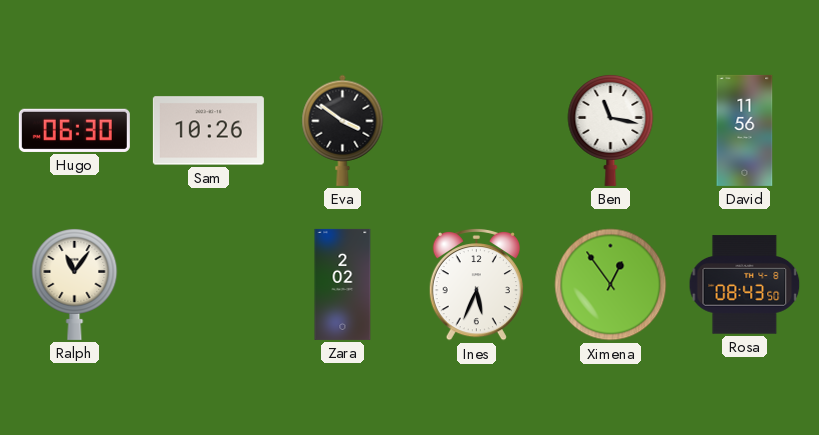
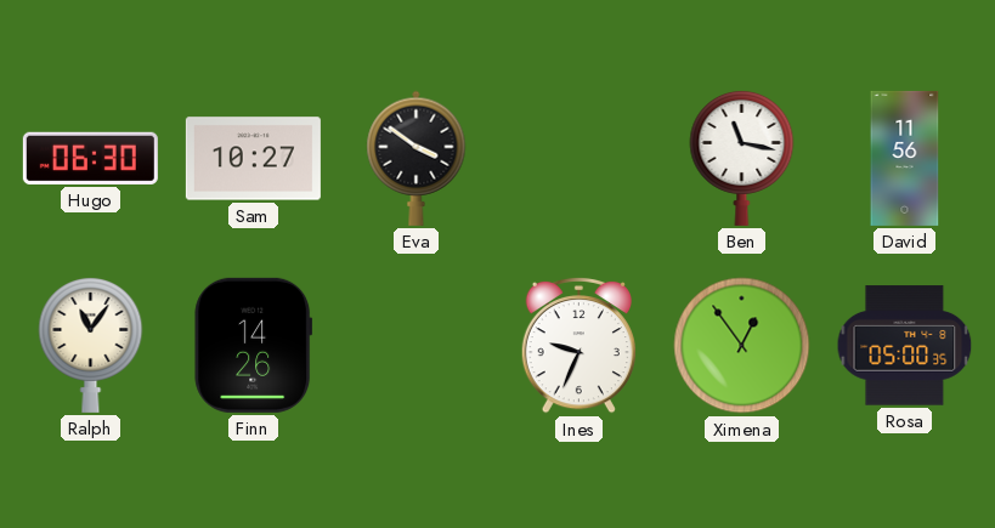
Sam: 10:26 -> 10:27 (253, 159)
Finn: none -> 14:26 (254, 345)
Zara: 2:02 -> none (343, 284)
Ines: 5:34 -> 9:34 (578, 345)
Rosa: 08:43 -> 05:00 (905, 346)
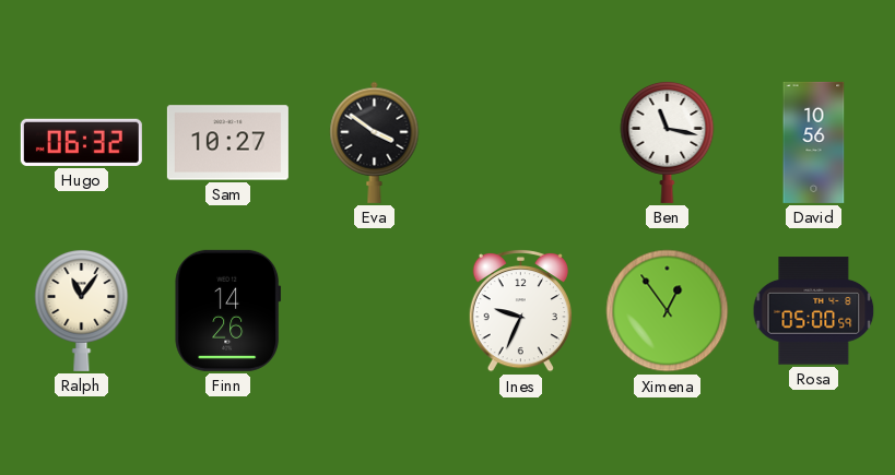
Hugo: 06:30 -> 06:32 (81, 142)
David: 11:56 -> 10:56 (814, 142)
Rosa: 05:00:35 -> 05:00:59 (814, 311)
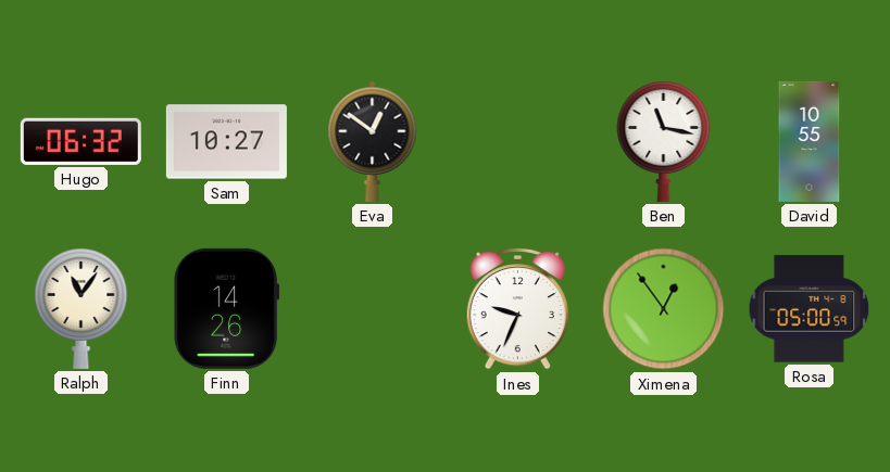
Eva: 3:51 -> 12:51 (373, 141)
David: 10:56 -> 10:55 (810, 141)
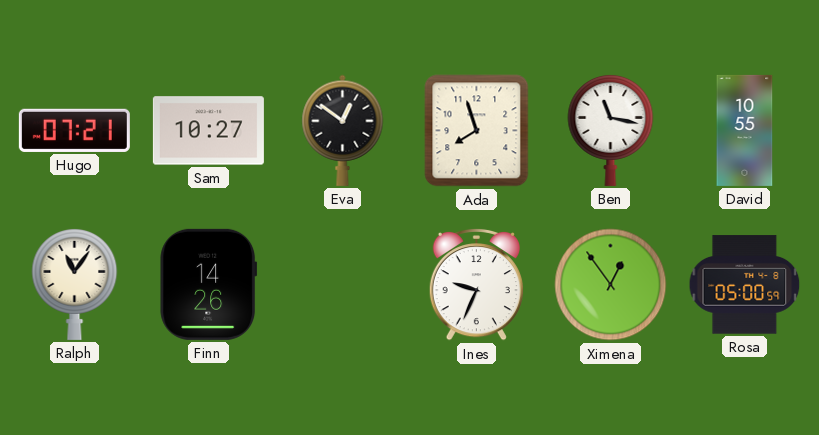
Hugo: 06:32 -> 07:21 (74, 130)
Ada: none -> 7:57 (477, 131)
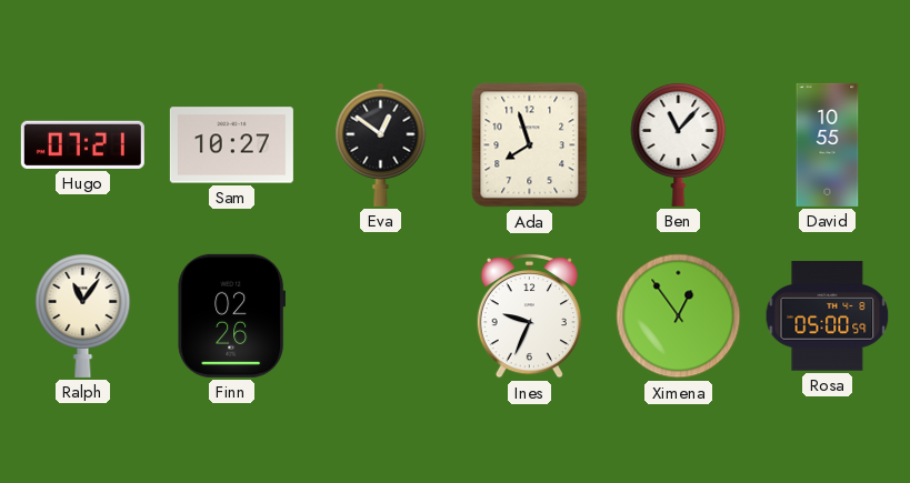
Ben: 11:17 -> 11:07 (679, 144)
Finn: 14:26 -> 02:26 (232, 315)
